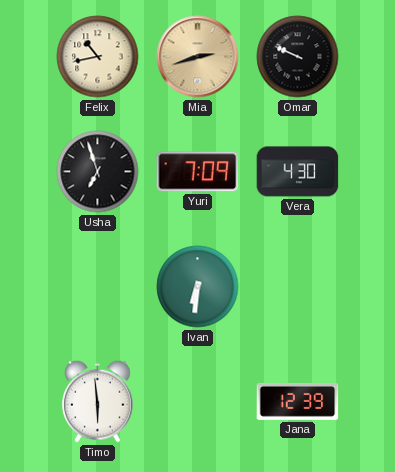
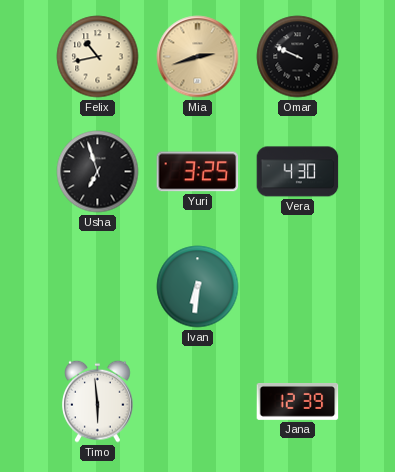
Yuri: 7:09 -> 3:25 (198, 172)
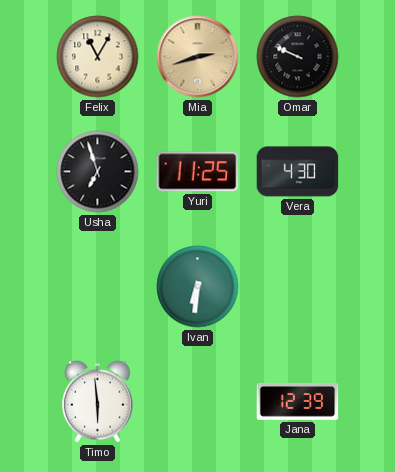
Felix: 10:43 -> 11:05 (98, 57)
Yuri: 3:25 -> 11:25 (198, 172)
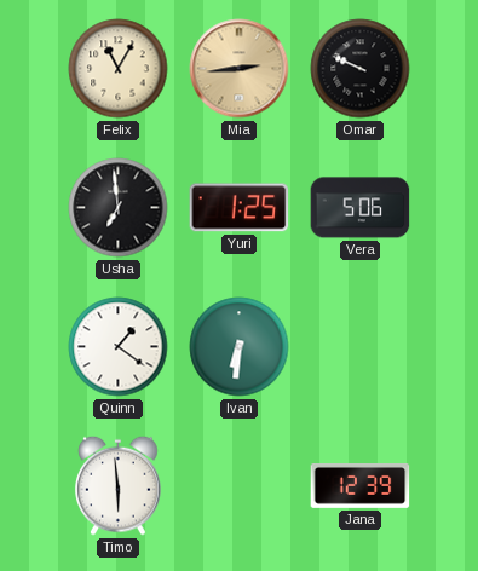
Mia: 2:42 -> 2:44 (240, 69)
Usha: 6:57 -> 6:59 (119, 208)
Yuri: 11:25 -> 1:25 (240, 208)
Vera: 4:30 -> 5:06 (361, 208)
Quinn: none -> 1:21 (119, 347)
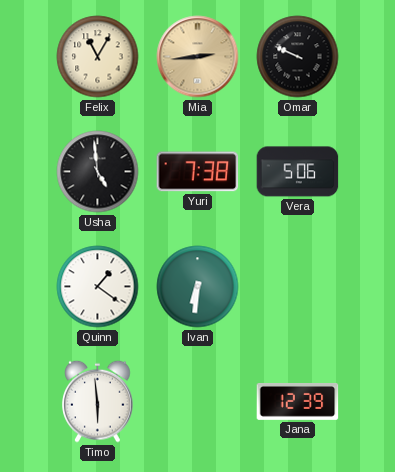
Usha: 6:59 -> 4:59 (98, 172)
Yuri: 1:25 -> 7:38 (198, 172)
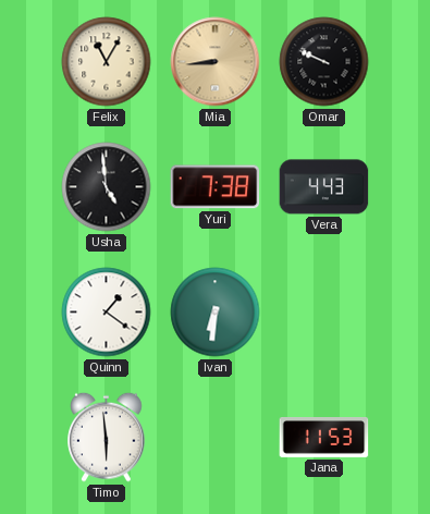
Mia: 2:44 -> 8:44 (216, 62)
Vera: 5:06 -> 4:43 (324, 187)
Jana: 12:39 -> 11:53 (324, 438)
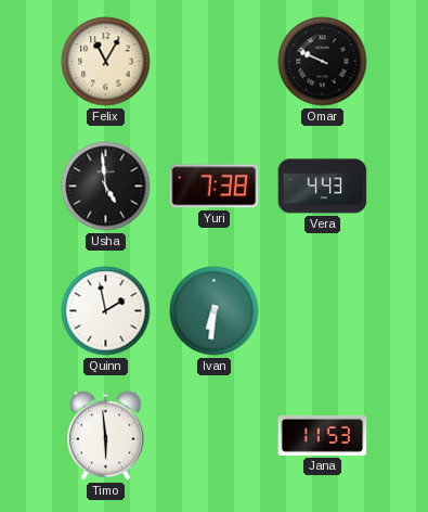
Mia: 8:44 -> none (216, 62)
Quinn: 1:21 -> 1:58 (106, 311)
